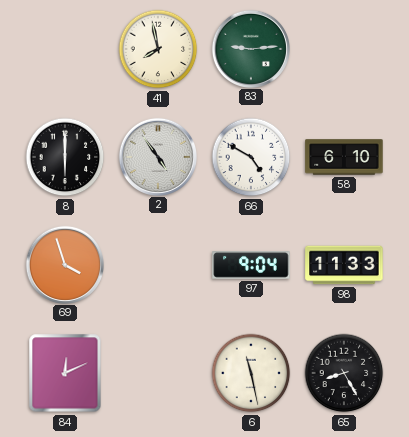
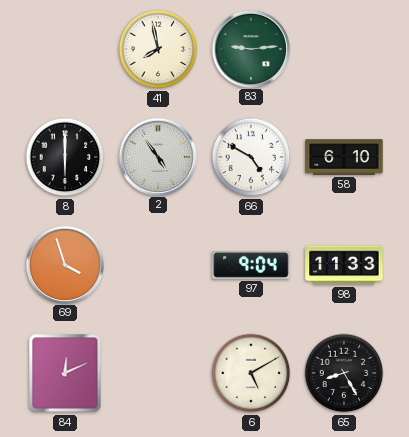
6: 11:28 -> 5:10 (251, 373)
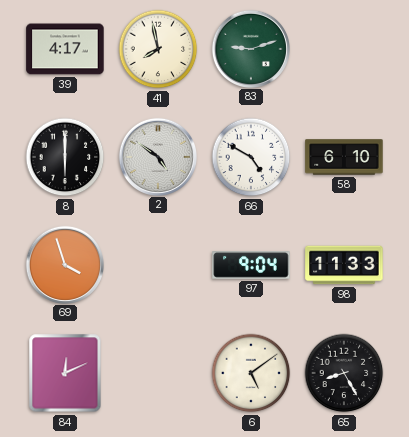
39: none -> 4:17 (65, 49)
83: 9:14 -> 9:12 (250, 48)
2: 4:54 -> 4:51 (157, 156)
6: 5:10 -> 5:09 (251, 373)
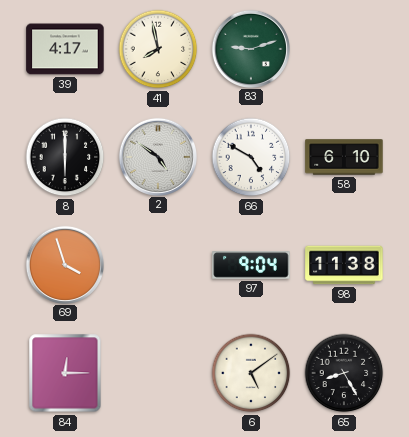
98: 11:33 -> 11:38 (344, 265)
84: 12:11 -> 12:15 (65, 373)
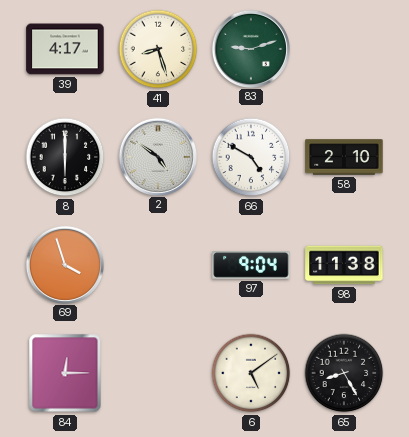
41: 7:58 -> 8:27 (158, 49)
58: 6:10 -> 2:10 (344, 157)
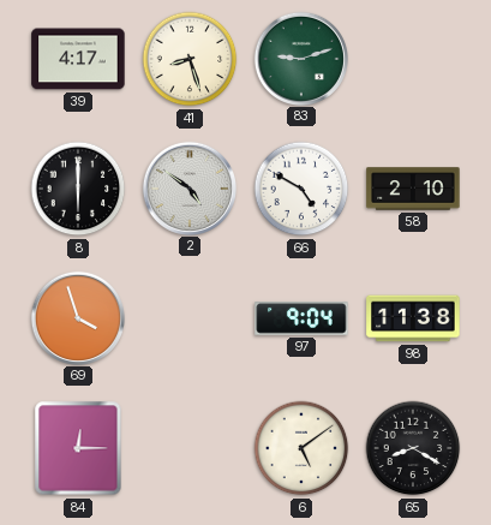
65: 8:25 -> 8:20 (413, 448)
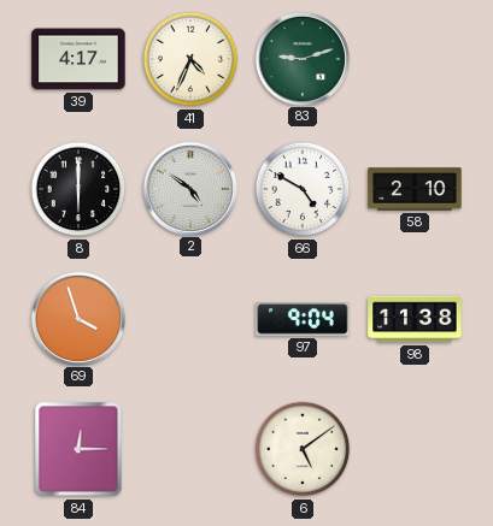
41: 8:27 -> 4:34 (190, 59)
65: 8:20 -> none (413, 448)
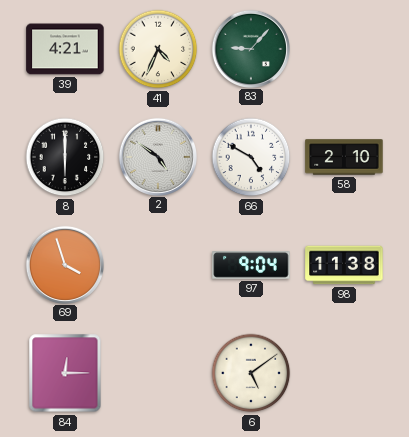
39: 4:17 -> 4:21 (65, 49)
83: 9:12 -> 9:07 (250, 48)
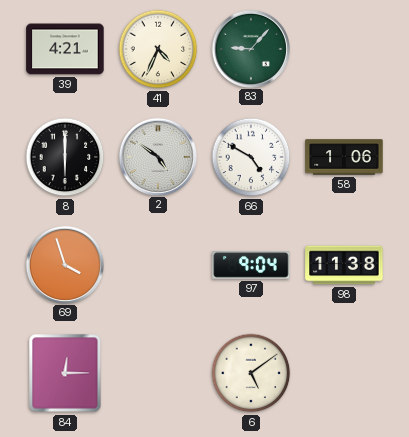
58: 2:10 -> 1:06 (344, 157)
